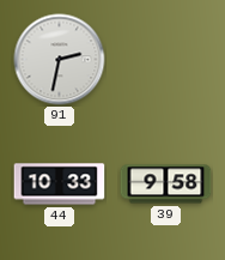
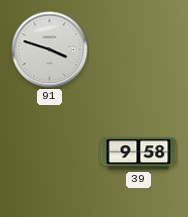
91: 2:32 -> 3:48 (50, 50)
44: 10:33 -> none (60, 185)
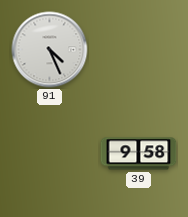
91: 3:48 -> 4:26 (50, 50)
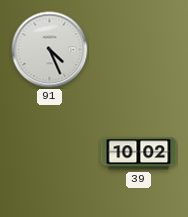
39: 9:58 -> 10:02 (139, 154)
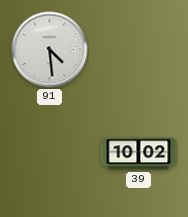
91: 4:26 -> 4:29 (50, 50)
